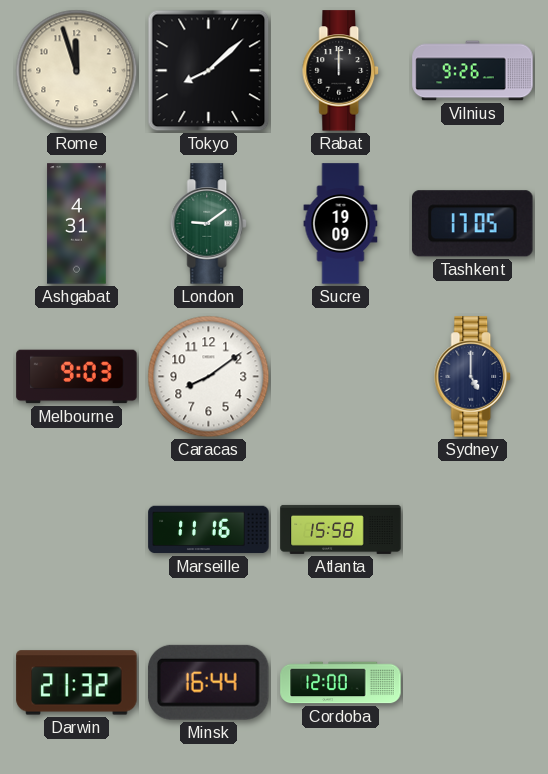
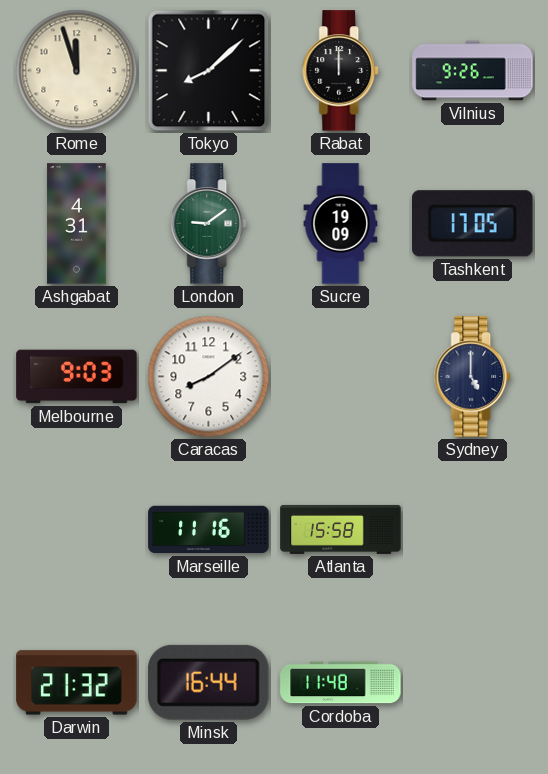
Cordoba: 12:00 -> 11:48 (341, 683)
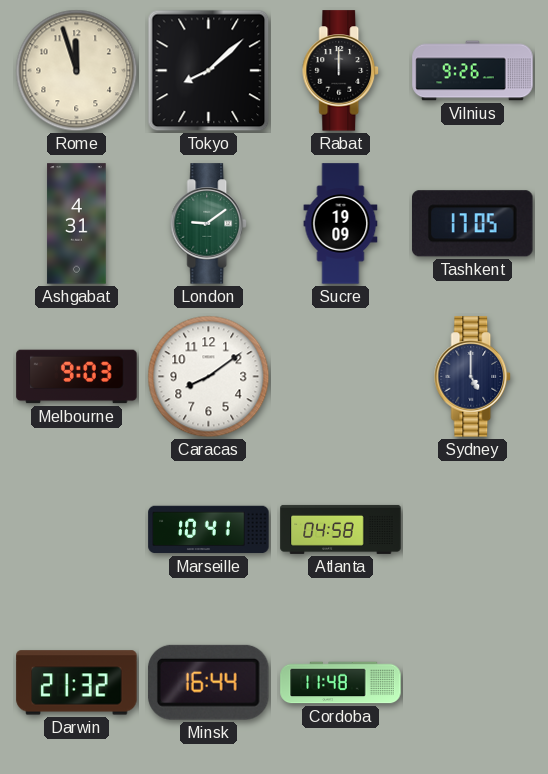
Marseille: 11:16 -> 10:41 (209, 530)
Atlanta: 15:58 -> 04:58 (341, 529)
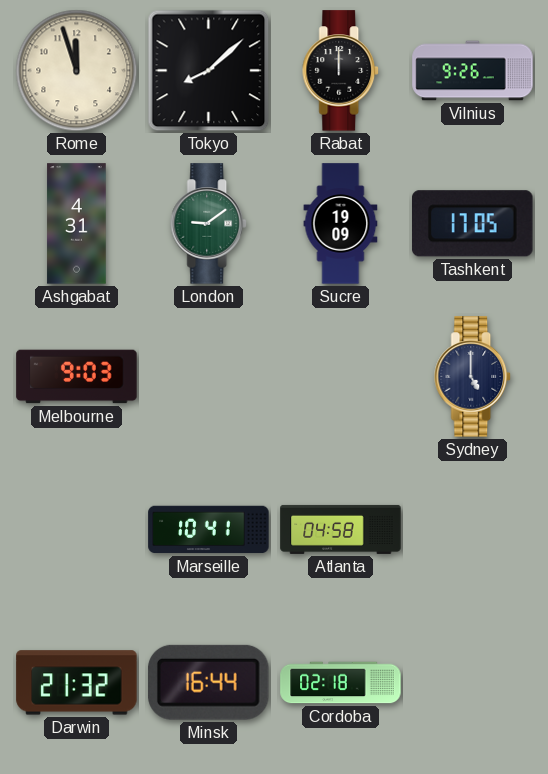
Caracas: 8:09 -> none (209, 377)
Cordoba: 11:48 -> 02:18 (341, 683)
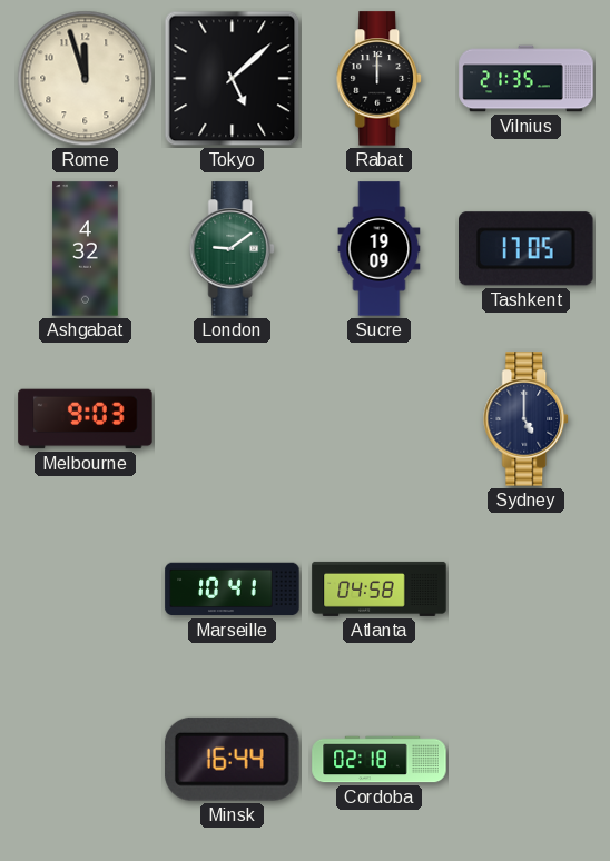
Tokyo: 8:08 -> 5:08 (233, 79)
Vilnius: 9:26 -> 21:35 (527, 79)
Ashgabat: 4:31 -> 4:32 (86, 249)
Darwin: 21:32 -> none (77, 683)
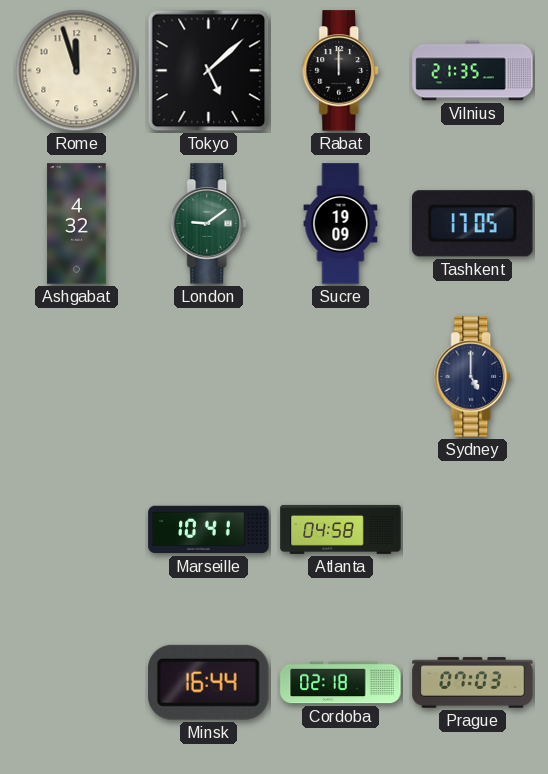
Melbourne: 9:03 -> none (86, 419)
Prague: none -> 07:03 (473, 683)
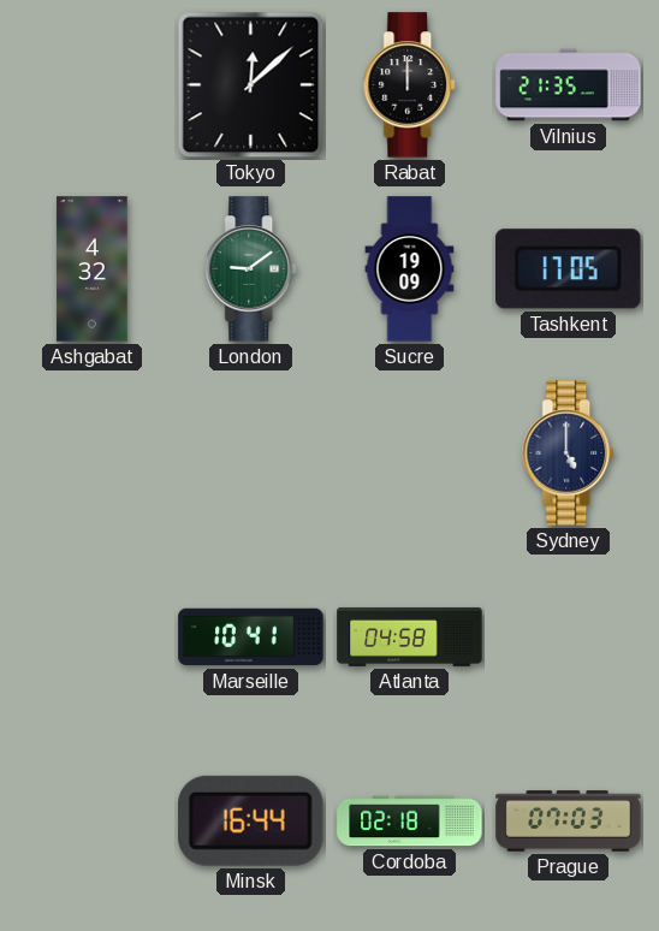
Rome: 11:57 -> none (77, 71)
Tokyo: 5:08 -> 12:08 (251, 85)
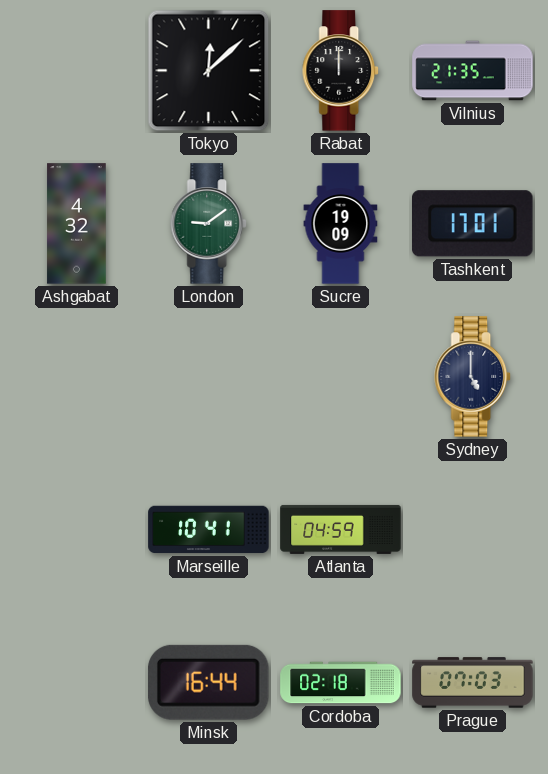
Tashkent: 17:05 -> 17:01 (473, 224)
Atlanta: 04:58 -> 04:59 (341, 529)
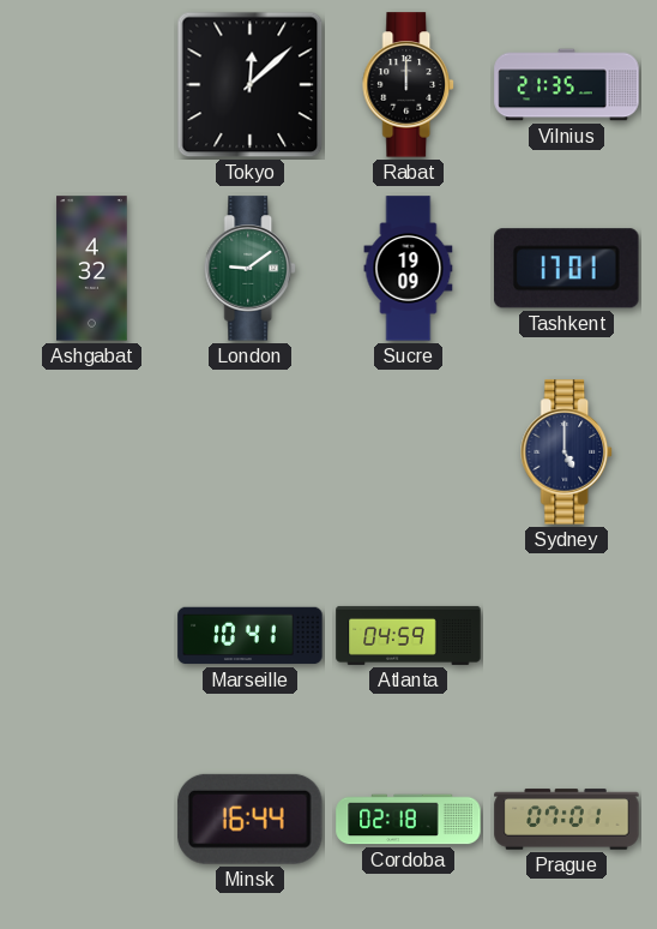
Prague: 07:03 -> 07:01 (567, 820)
